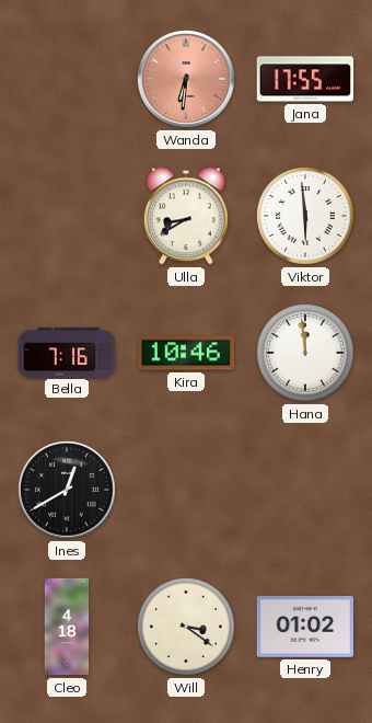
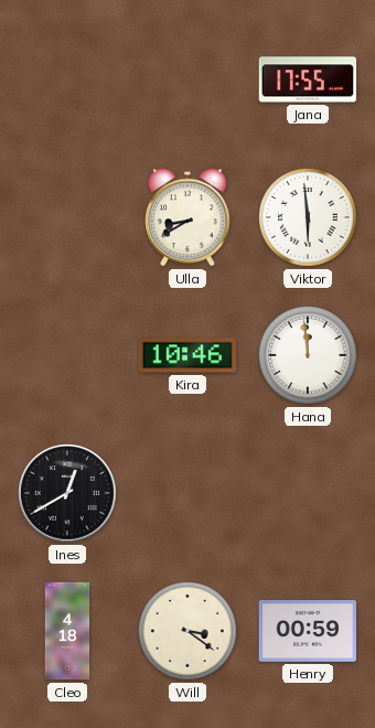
Wanda: 6:31 -> none (186, 79)
Bella: 7:16 -> none (67, 352)
Henry: 01:02 -> 00:59 (308, 632)
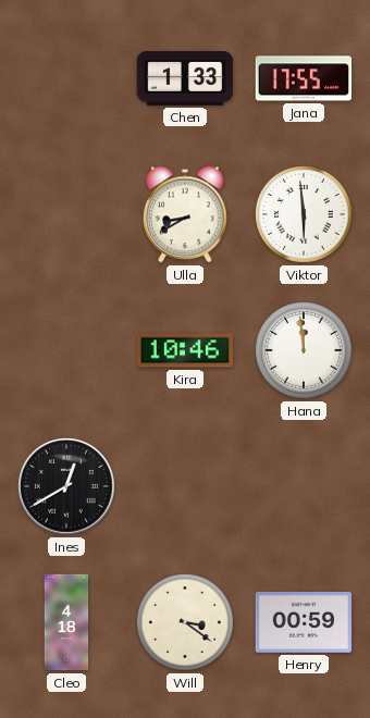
Chen: none -> 1:33 (185, 79)
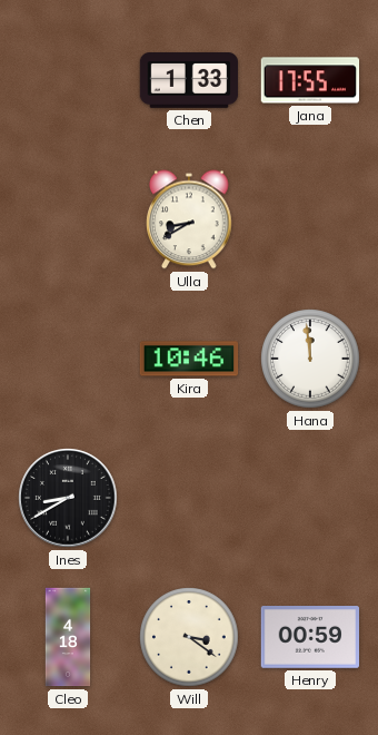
Viktor: 5:59 -> none (304, 214)
Ines: 12:40 -> 8:40 (68, 498)
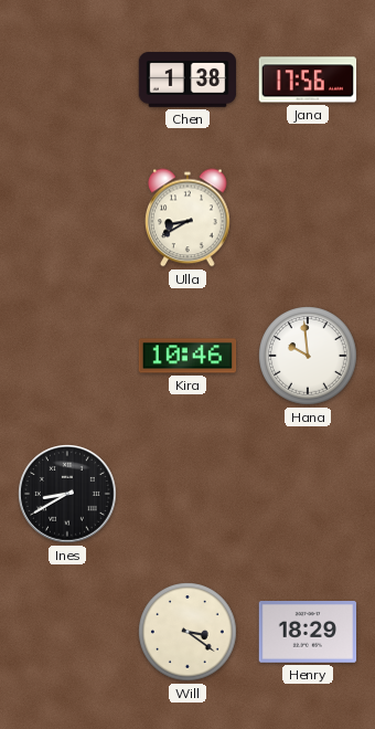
Chen: 1:33 -> 1:38 (187, 81)
Jana: 17:55 -> 17:56 (308, 80)
Hana: 11:59 -> 9:59 (308, 356)
Cleo: 4:18 -> none (68, 637)
Henry: 00:59 -> 18:29 (308, 633)
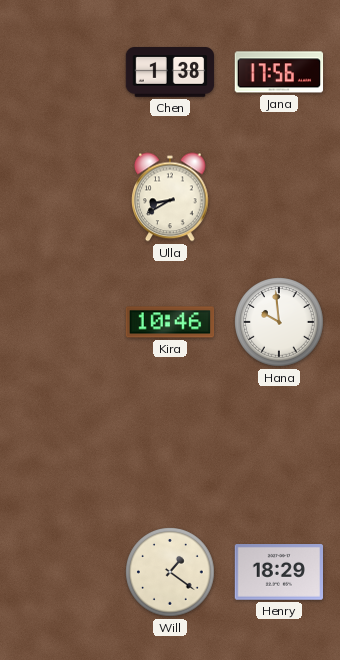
Ines: 8:40 -> none (67, 494)
Will: 3:21 -> 1:21 (170, 572)
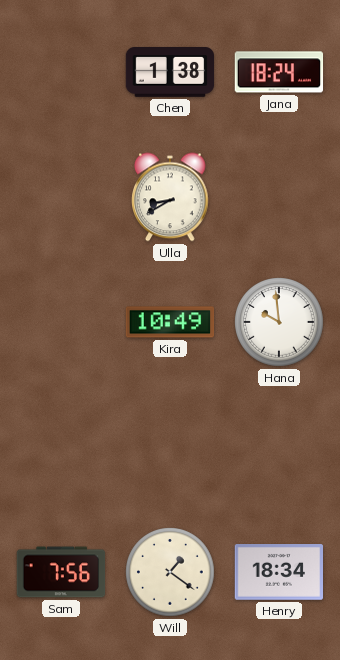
Jana: 17:56 -> 18:24 (279, 72)
Kira: 10:46 -> 10:49 (170, 322)
Sam: none -> 7:56 (61, 572)
Henry: 18:29 -> 18:34 (279, 573)
